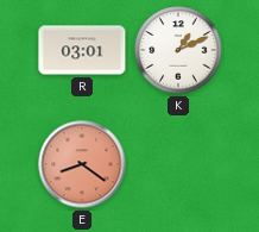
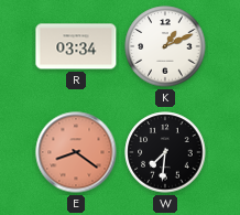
R: 03:01 -> 03:34 (76, 46)
W: none -> 7:31 (165, 152)
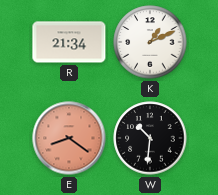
R: 03:34 -> 21:34 (69, 42)
W: 7:31 -> 10:31 (150, 138)
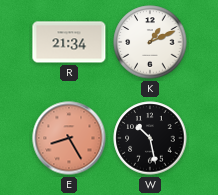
E: 8:21 -> 8:25 (69, 138)
W: 10:31 -> 10:28 (150, 138)
